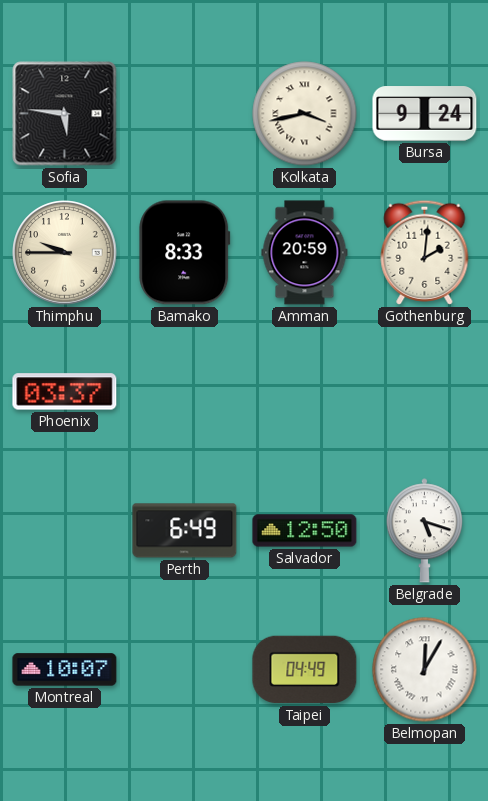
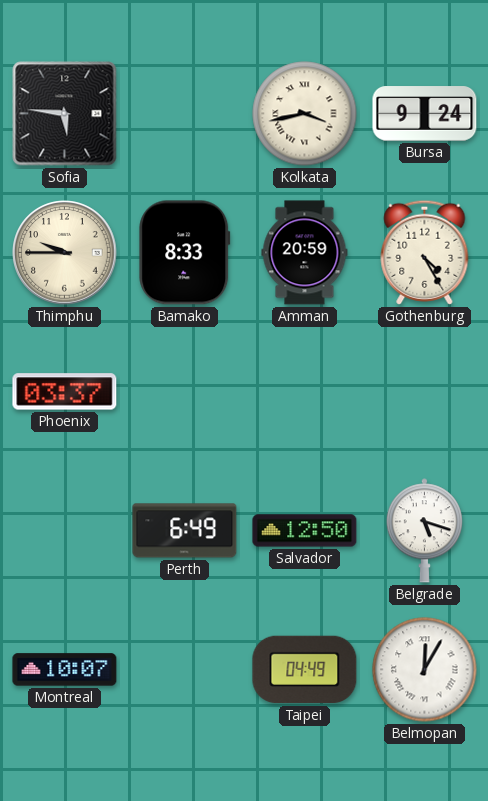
Gothenburg: 2:01 -> 4:25 (425, 252)
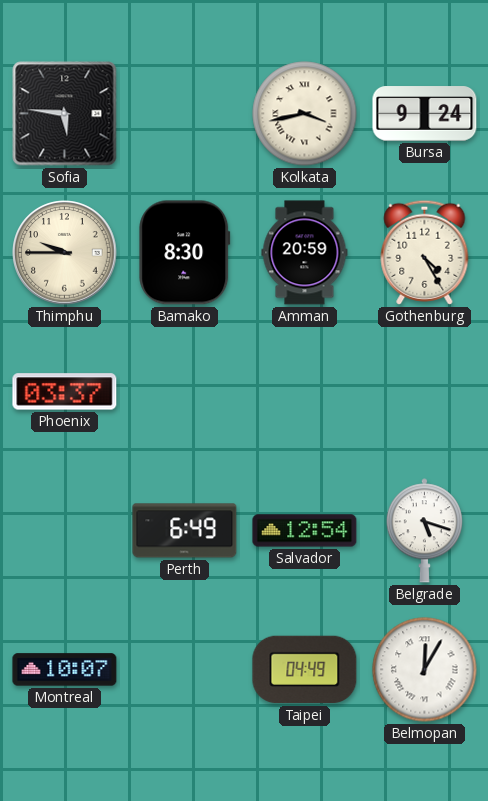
Bamako: 8:33 -> 8:30 (185, 253)
Salvador: 12:50 -> 12:54 (305, 531)
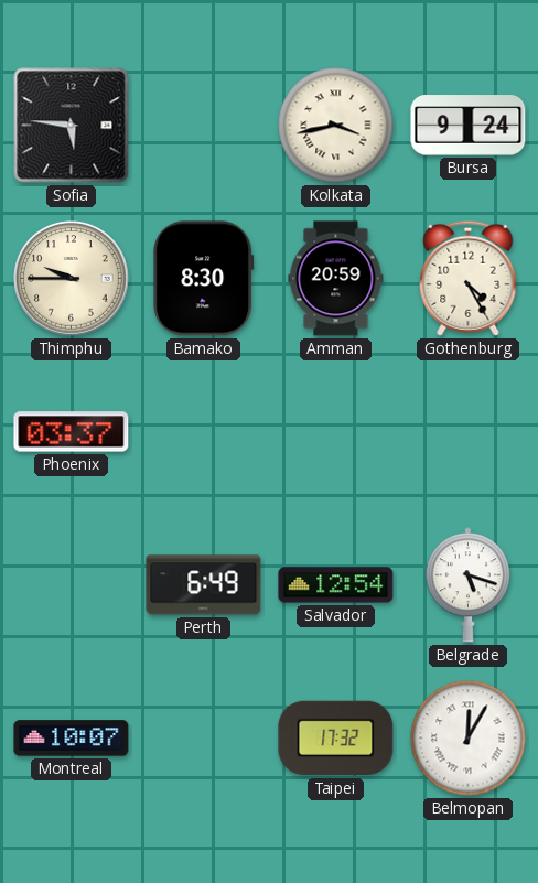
Taipei: 04:49 -> 17:32 (336, 739)
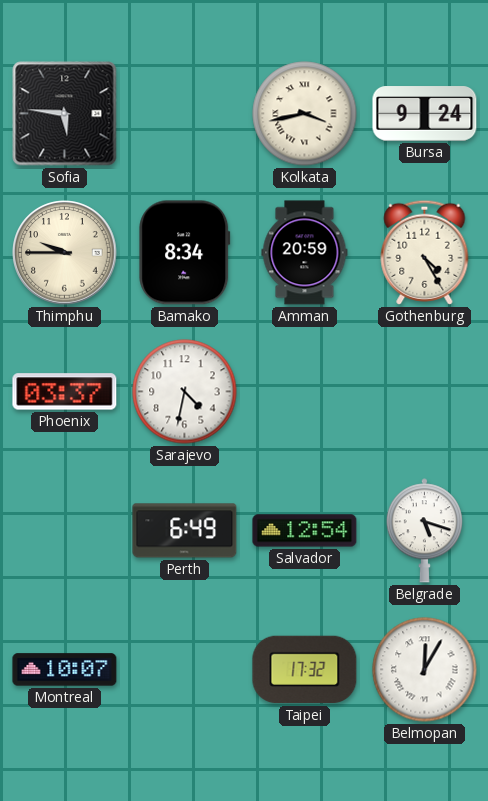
Bamako: 8:30 -> 8:34 (185, 253)
Sarajevo: none -> 4:32 (185, 392)
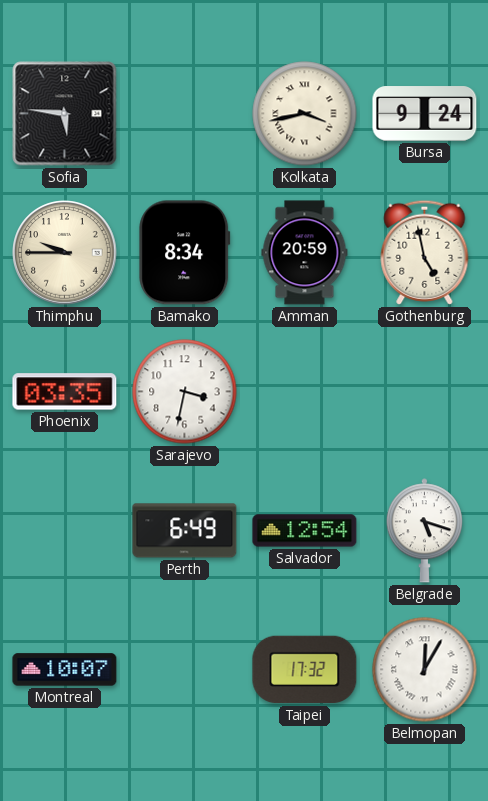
Gothenburg: 4:25 -> 4:58 (425, 252)
Phoenix: 03:37 -> 03:35 (65, 392)
Sarajevo: 4:32 -> 3:32 (185, 392)
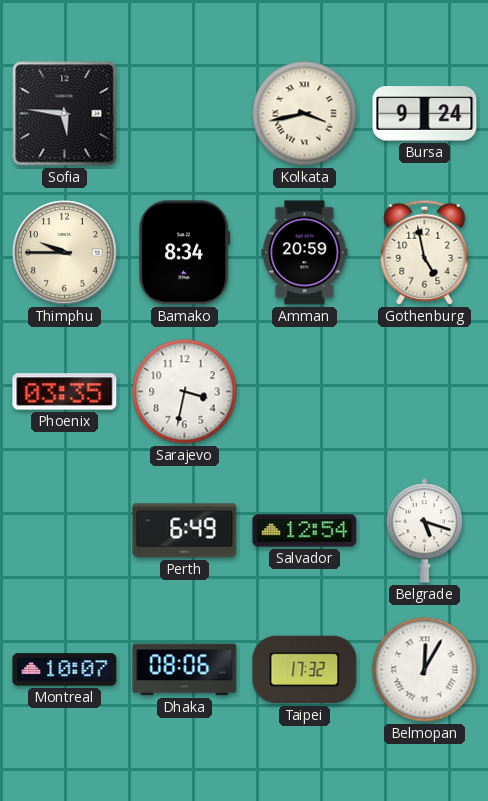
Dhaka: none -> 08:06 (185, 670)
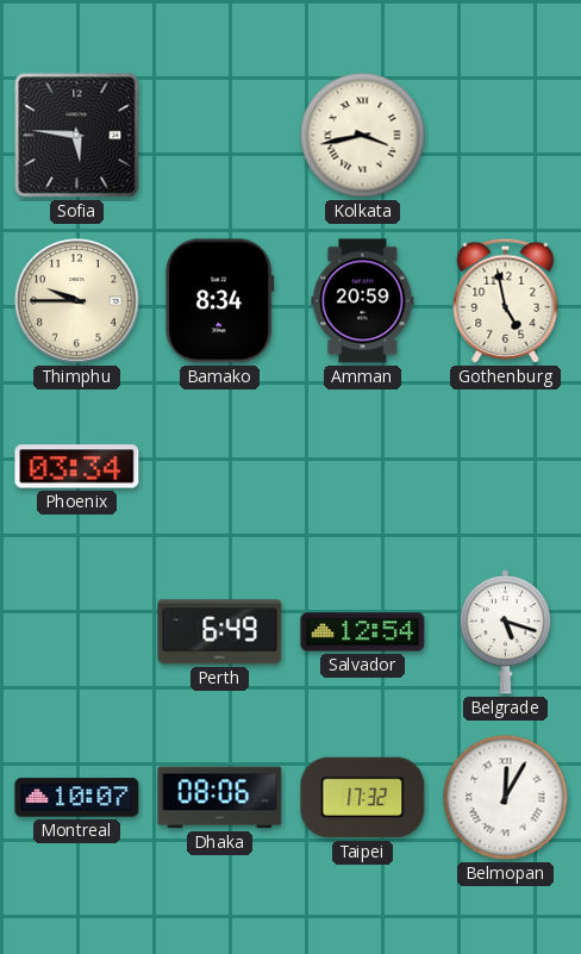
Bursa: 9:24 -> none (425, 114)
Phoenix: 03:35 -> 03:34 (77, 467)
Sarajevo: 3:32 -> none (185, 392)
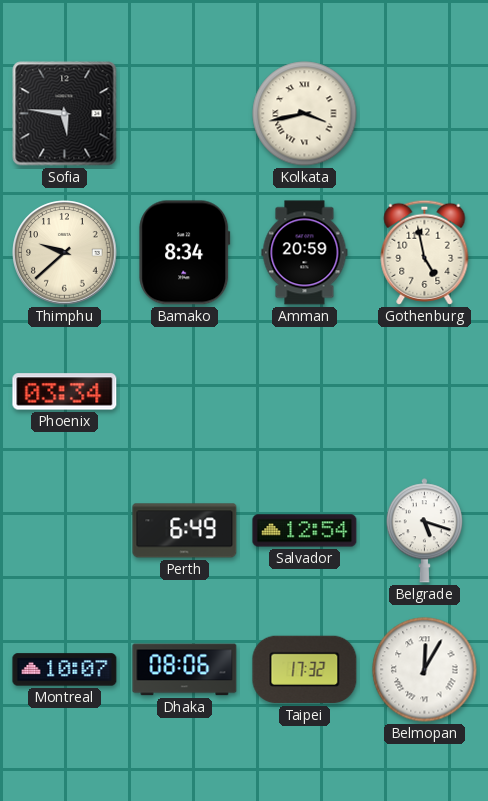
Thimphu: 9:45 -> 9:38 (65, 253)
